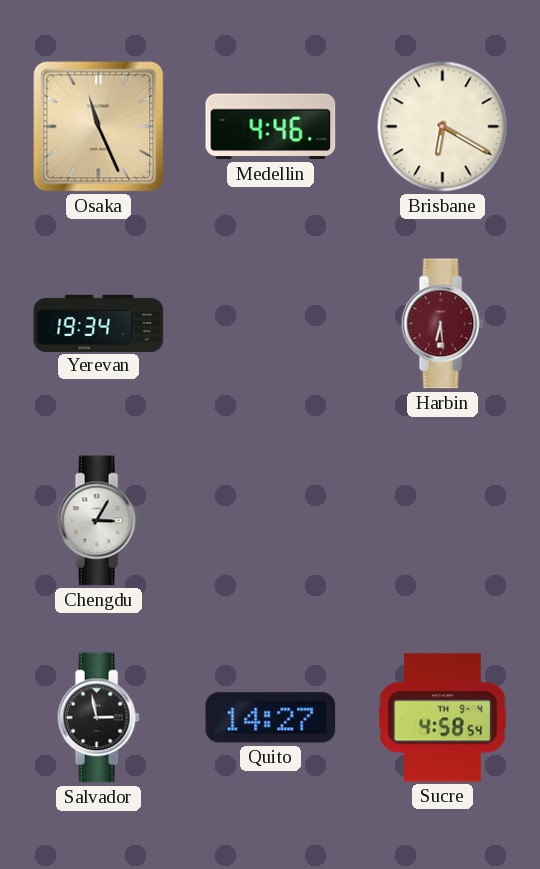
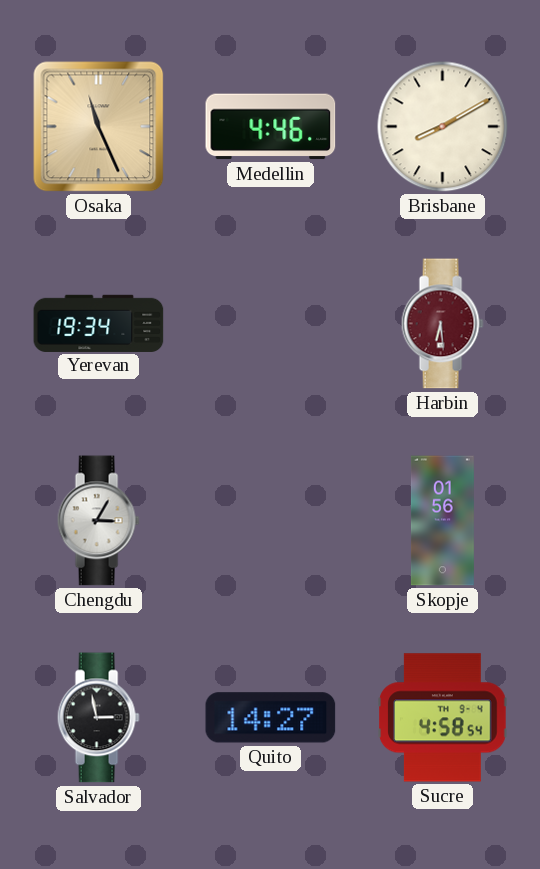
Brisbane: 6:20 -> 8:10 (443, 127)
Skopje: none -> 01:56 (442, 521)
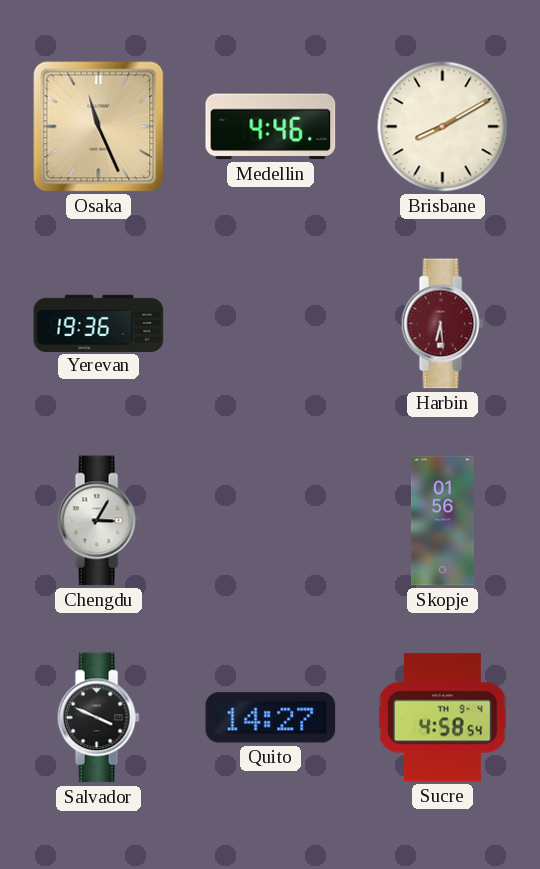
Yerevan: 19:34 -> 19:36 (99, 323)
Salvador: 2:58 -> 3:49 (98, 718)
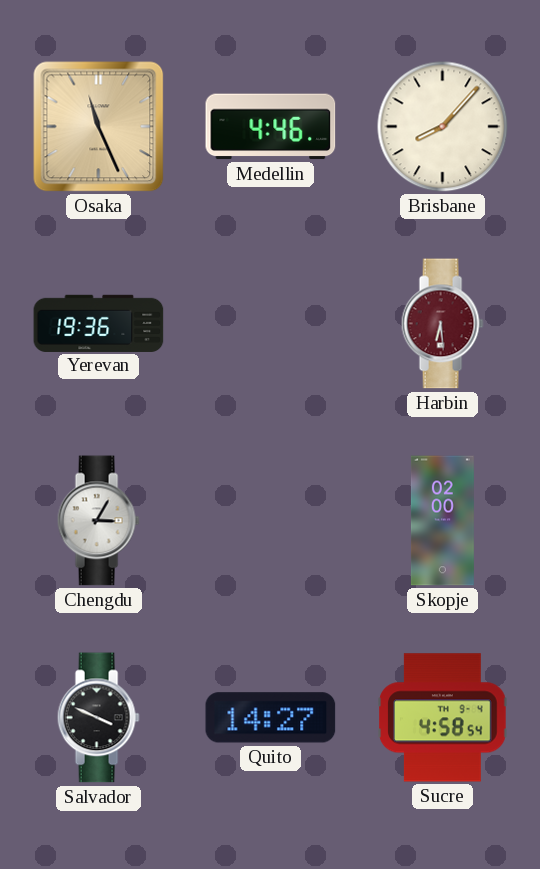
Brisbane: 8:10 -> 8:07 (443, 127)
Skopje: 01:56 -> 02:00 (442, 521)
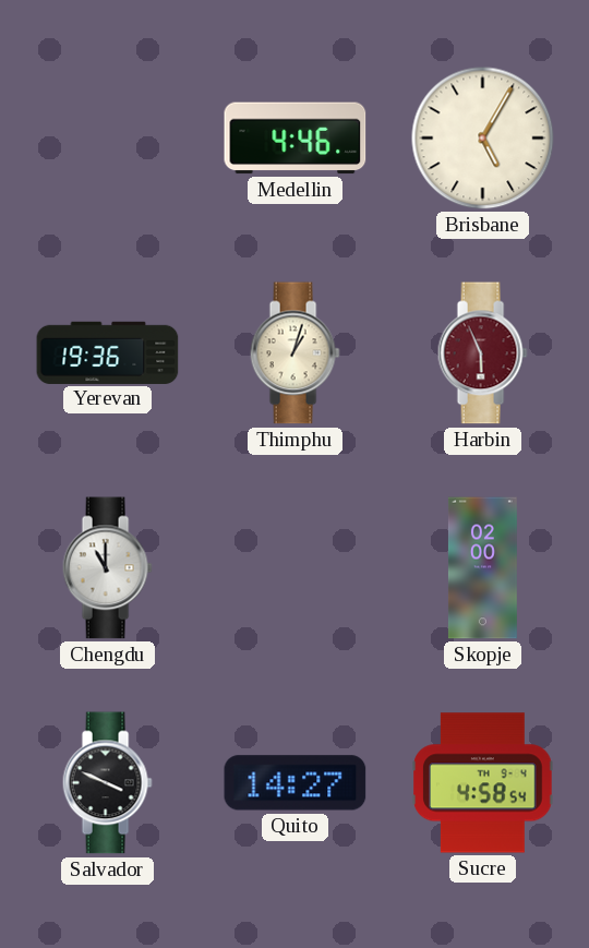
Osaka: 11:26 -> none (99, 127)
Brisbane: 8:07 -> 5:05 (483, 139)
Thimphu: none -> 1:03 (294, 353)
Harbin: 6:29 -> 5:56 (482, 353)
Chengdu: 3:05 -> 11:00 (107, 568)
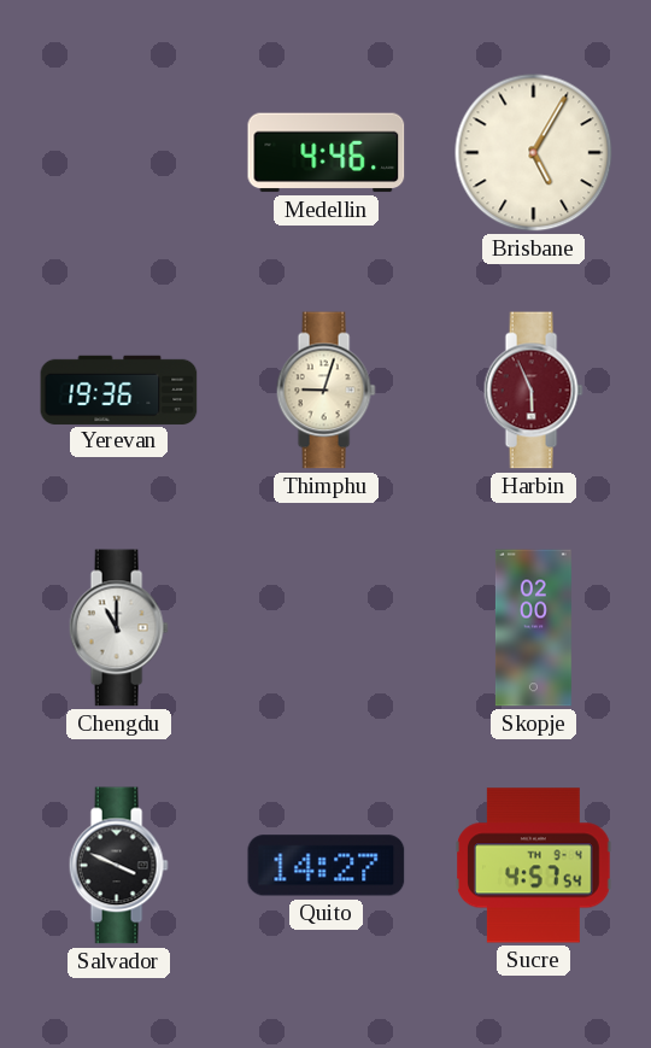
Thimphu: 1:03 -> 9:03 (325, 391)
Sucre: 4:58 -> 4:57 (534, 866)
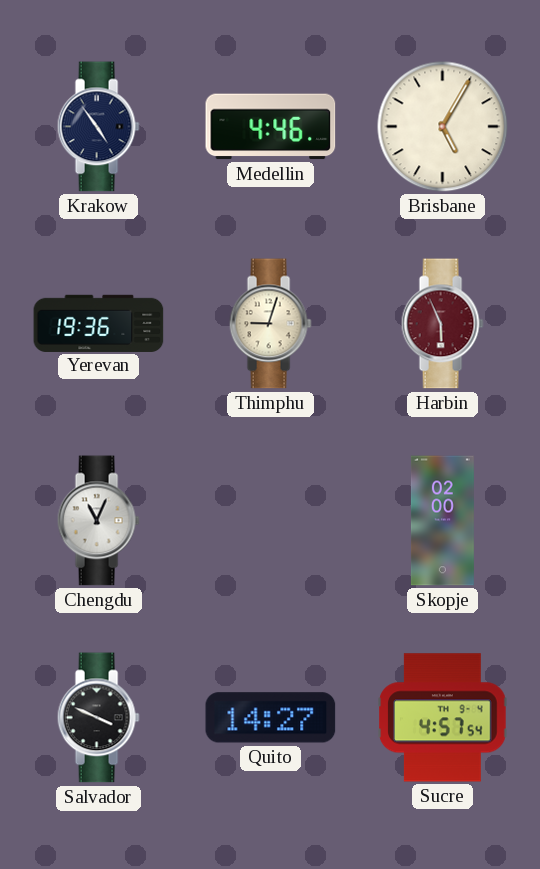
Krakow: none -> 4:54 (98, 127)
Chengdu: 11:00 -> 11:04 (98, 521)
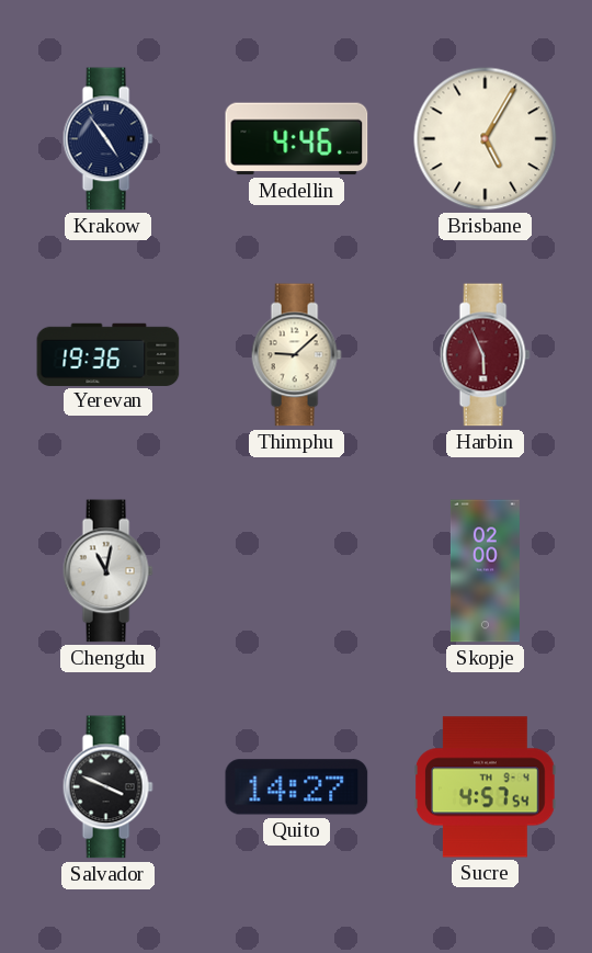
Thimphu: 9:03 -> 9:08 (296, 355)
Chengdu: 11:04 -> 11:02 (107, 571)
